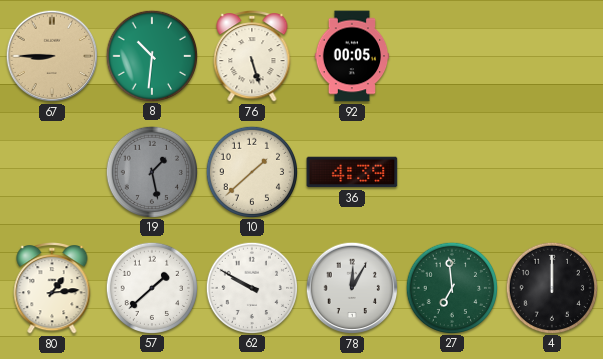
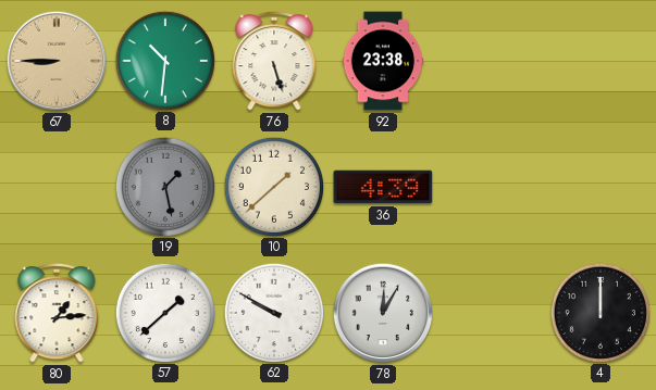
92: 00:05 -> 23:38 (383, 61)
27: 6:59 -> none (451, 287)
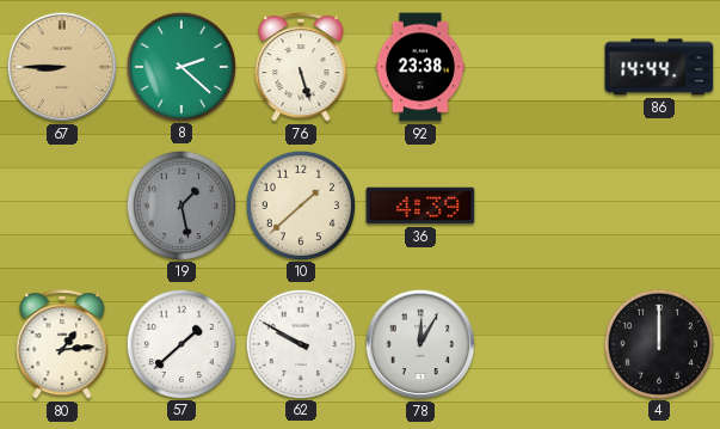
8: 10:31 -> 2:22 (180, 66)
86: none -> 14:44 (659, 67)
